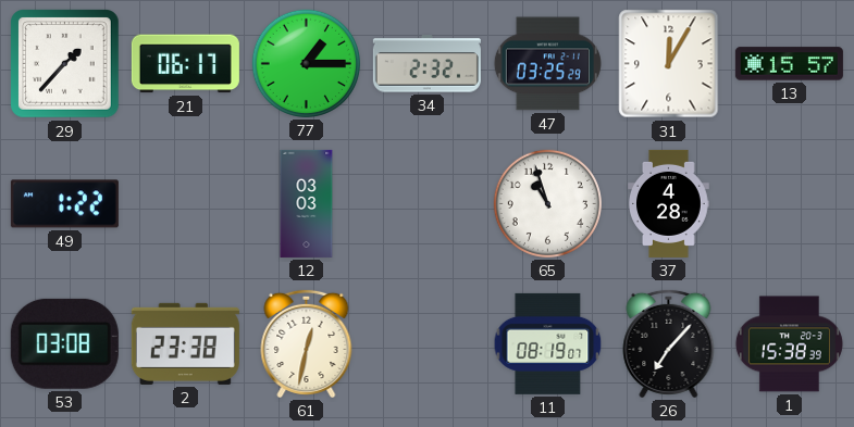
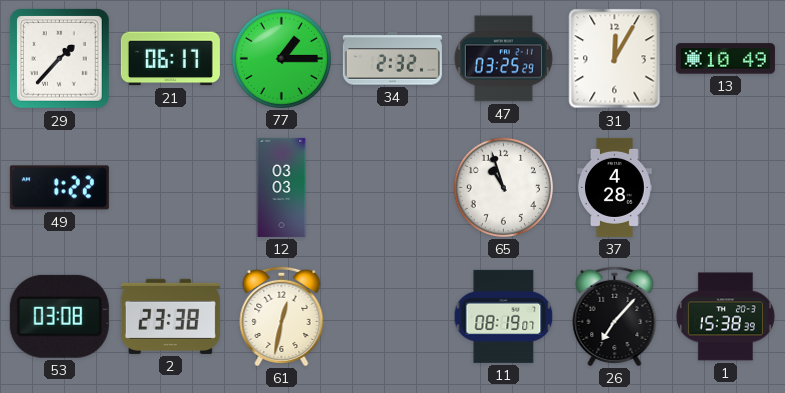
13: 15:57 -> 10:49 (725, 59)
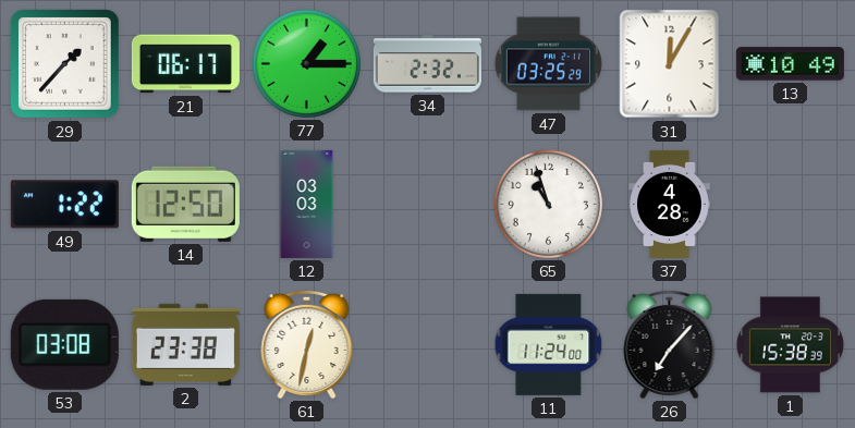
14: none -> 12:50 (185, 204)
11: 08:19 -> 11:24 (549, 344)
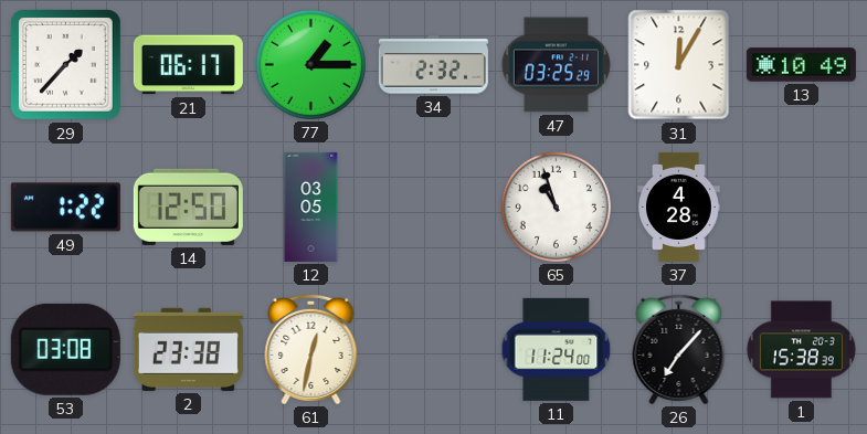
12: 03:03 -> 03:05 (311, 207)
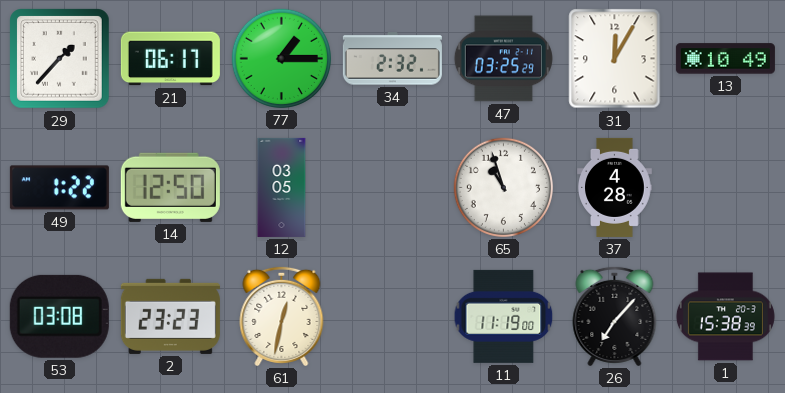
2: 23:38 -> 23:23 (170, 316)
11: 11:24 -> 11:19 (504, 316)
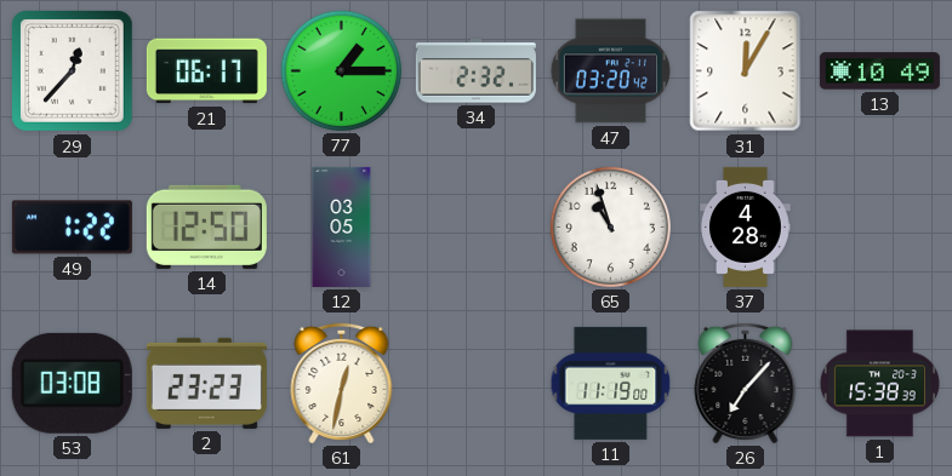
29: 1:37 -> 12:37 (73, 71)
47: 03:25 -> 03:20 (610, 71)
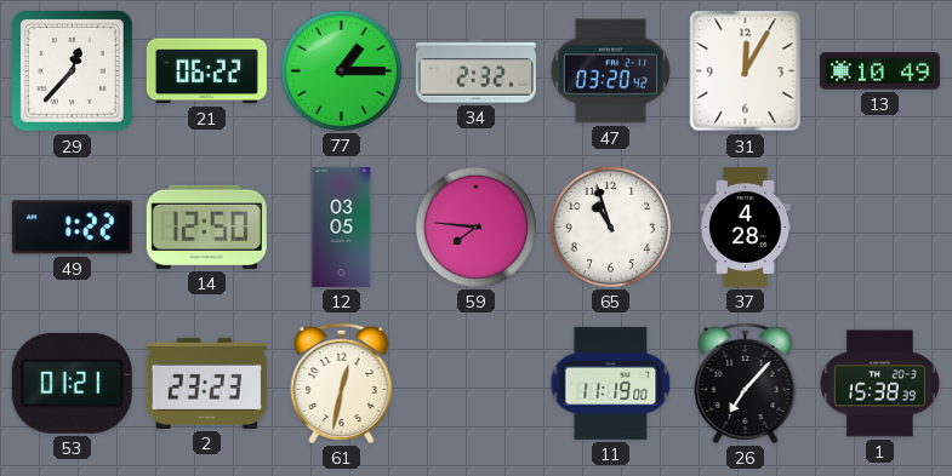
21: 06:17 -> 06:22 (206, 71)
59: none -> 7:46 (475, 226)
53: 03:08 -> 01:21 (72, 383)
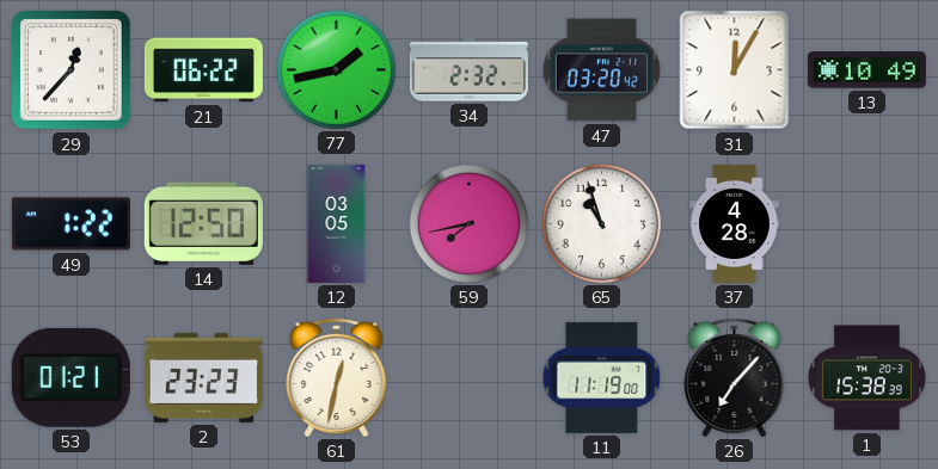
77: 1:15 -> 1:43 (336, 69)
59: 7:46 -> 7:43 (468, 223)
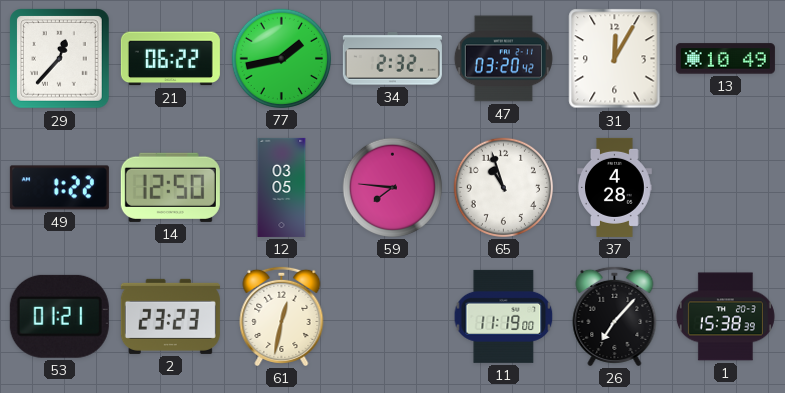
59: 7:43 -> 7:46 (392, 187)
